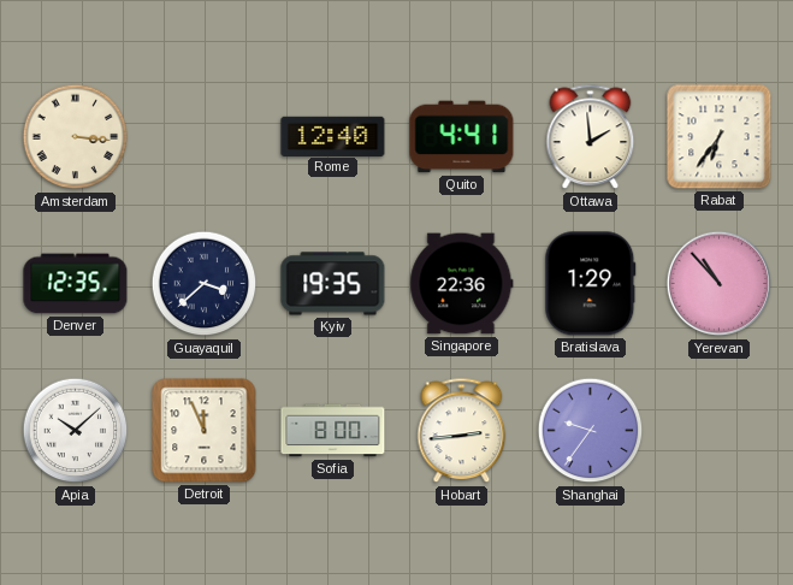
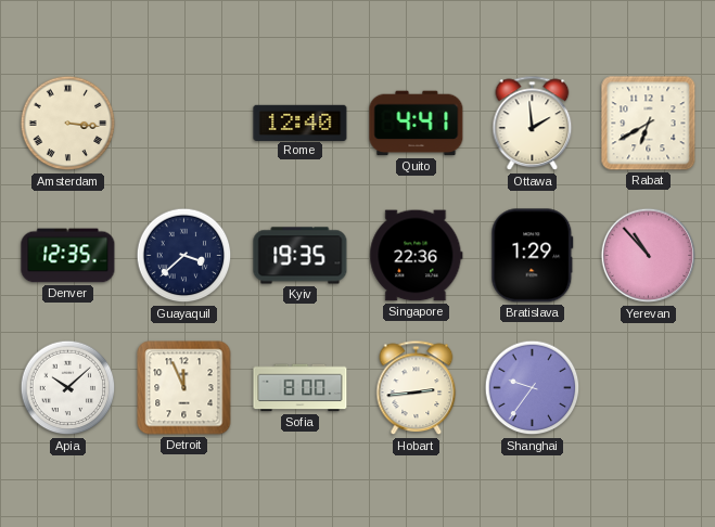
Rabat: 6:36 -> 6:40 (649, 124)
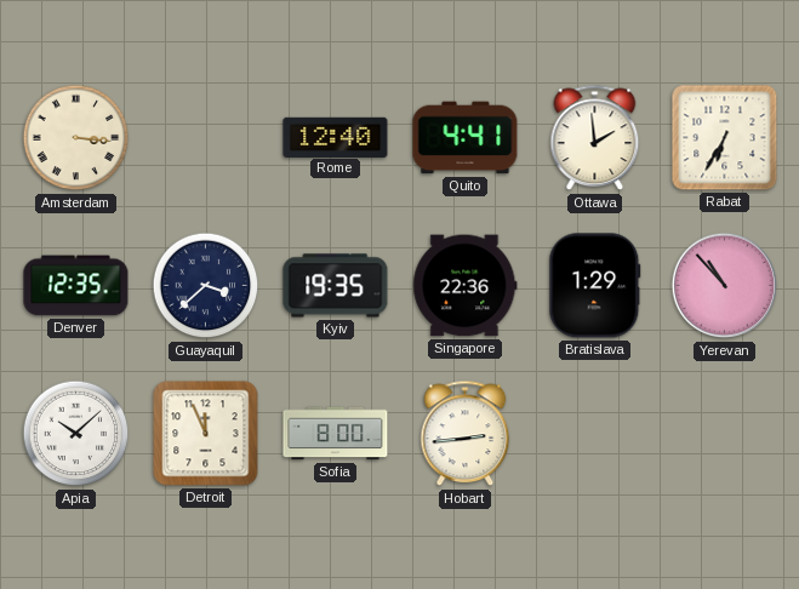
Rabat: 6:40 -> 6:35 (725, 138)
Shanghai: 9:36 -> none (533, 388)
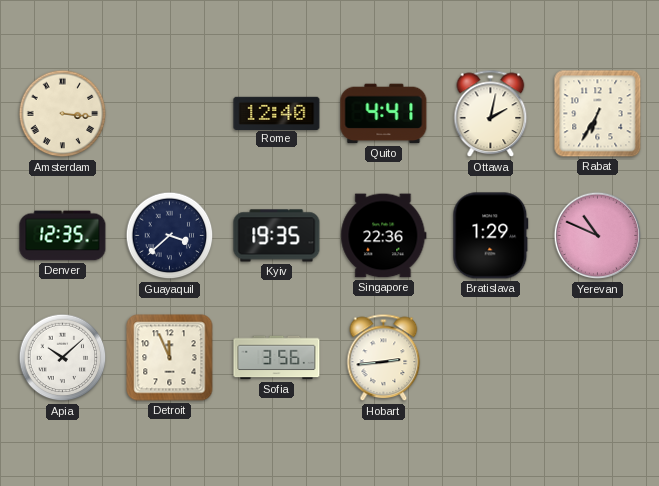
Ottawa: 1:59 -> 2:02 (491, 114)
Yerevan: 10:53 -> 10:49 (598, 236)
Sofia: 8:00 -> 3:56 (277, 358)
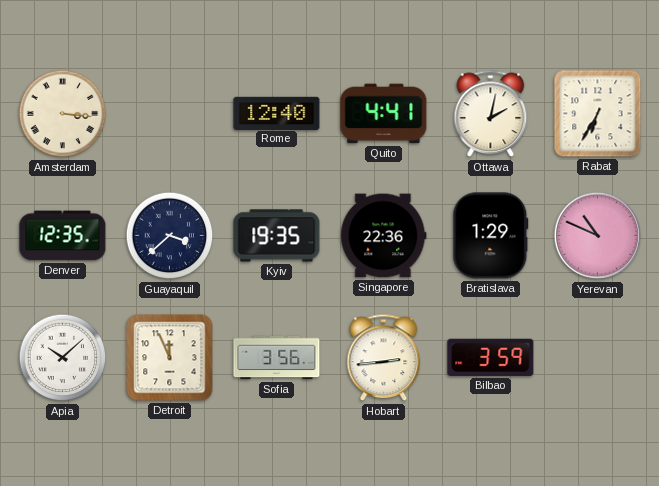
Bilbao: none -> 3:59 (491, 357)
